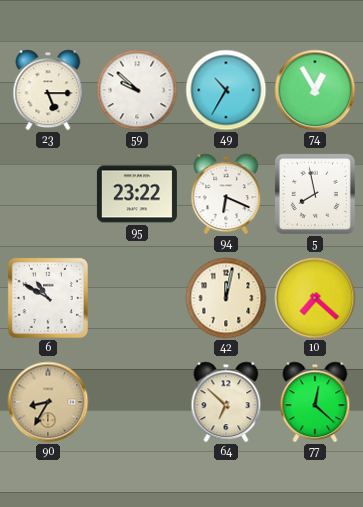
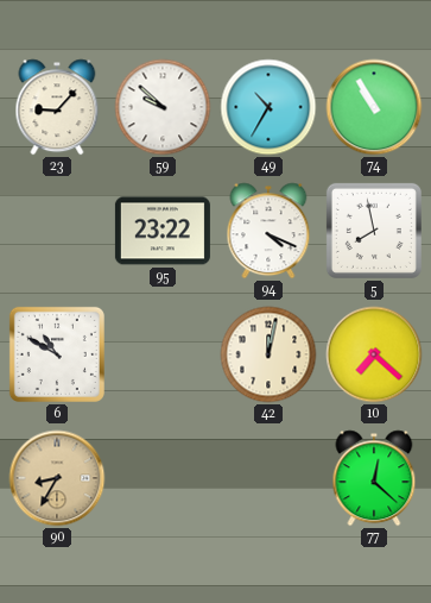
23: 5:15 -> 9:07 (57, 107)
74: 12:55 -> 10:55 (374, 107)
94: 6:19 -> 4:19 (268, 231)
64: 6:52 -> none (226, 402)
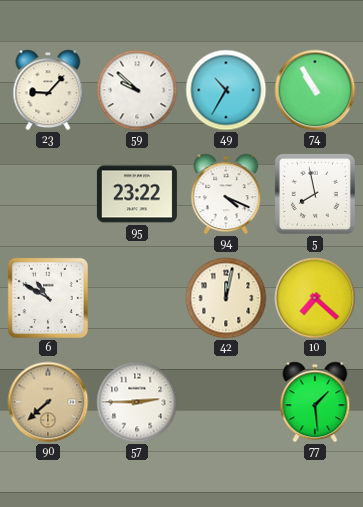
90: 8:35 -> 7:38 (48, 402)
57: none -> 2:45 (137, 402)
77: 12:22 -> 1:29 (315, 402)
